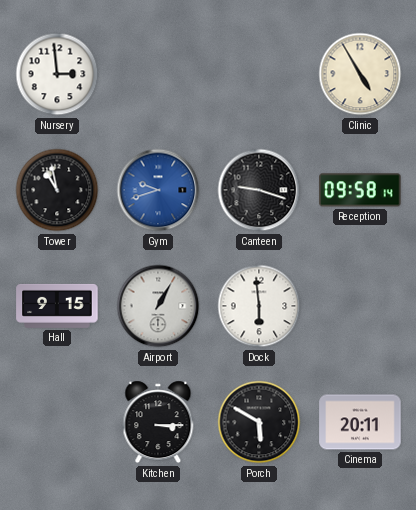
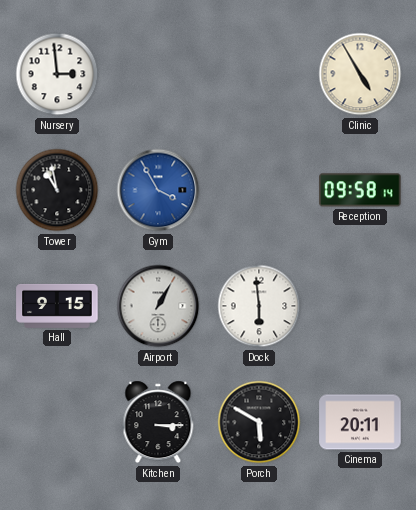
Gym: 9:42 -> 3:55 (158, 190)
Canteen: 9:18 -> none (259, 190)
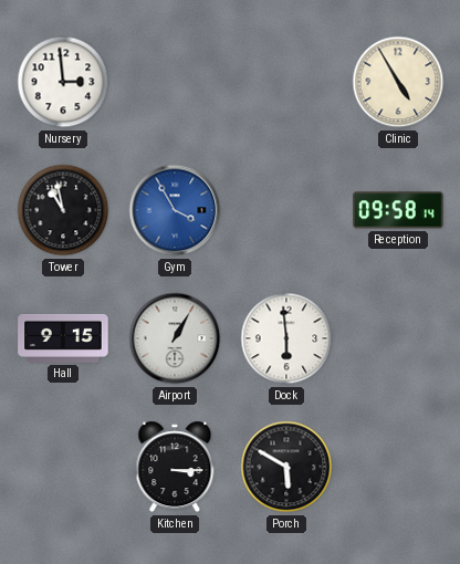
Cinema: 20:11 -> none (360, 422)
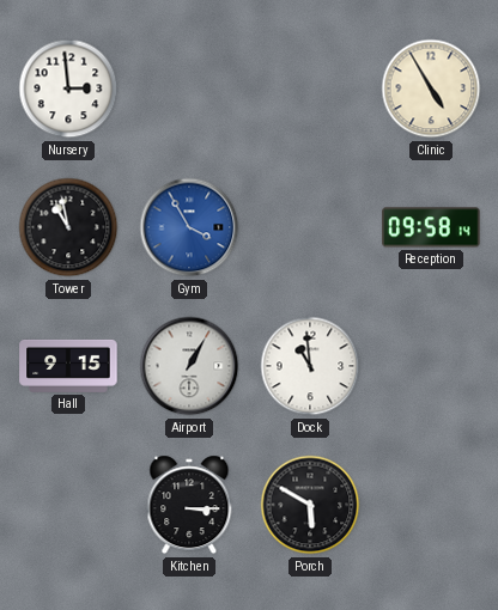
Dock: 5:59 -> 10:59 (310, 366)
